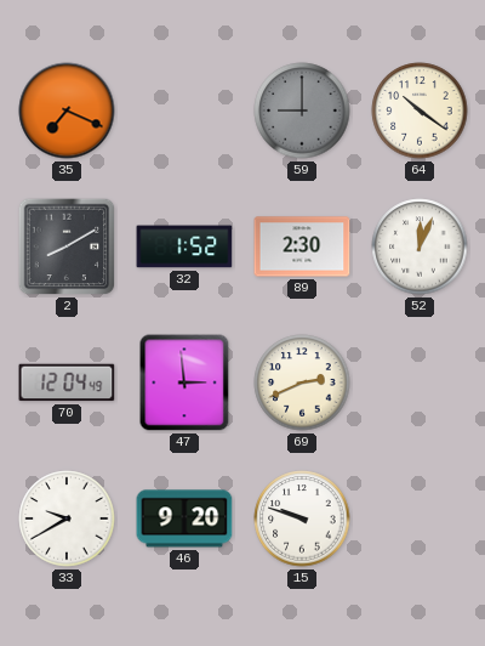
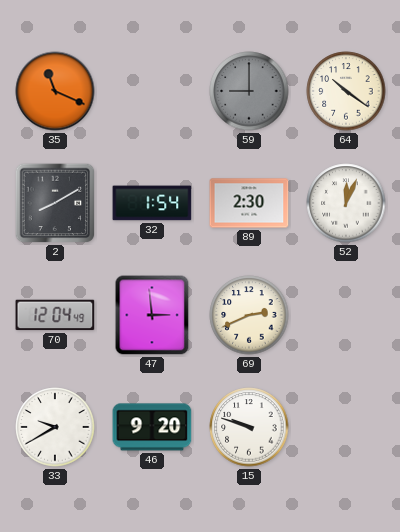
35: 7:19 -> 11:19 (55, 91)
32: 1:52 -> 1:54 (152, 203)
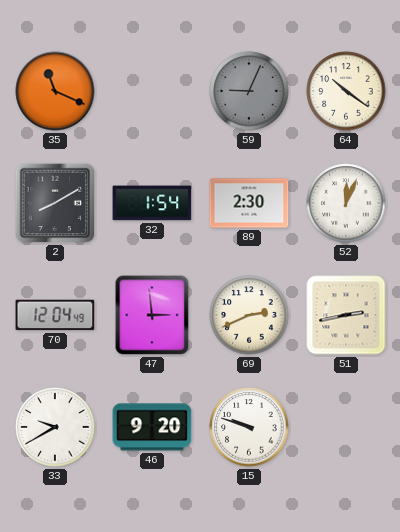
59: 9:00 -> 9:04 (249, 91)
51: none -> 2:43 (346, 315)
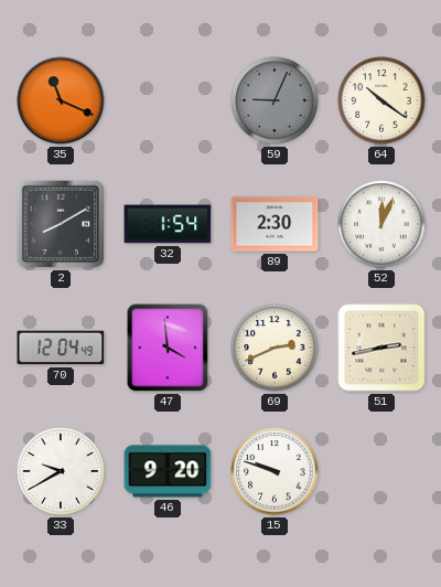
47: 2:59 -> 3:59 (168, 348)
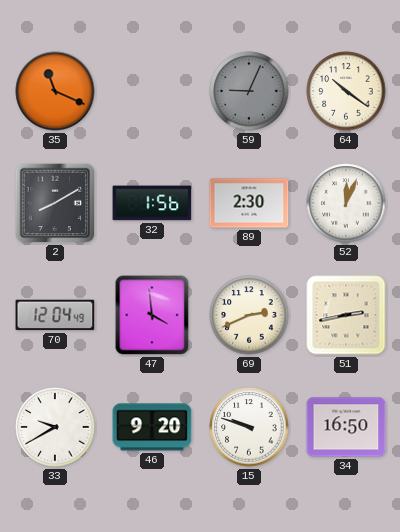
32: 1:54 -> 1:56 (152, 203)
34: none -> 16:50 (346, 427)
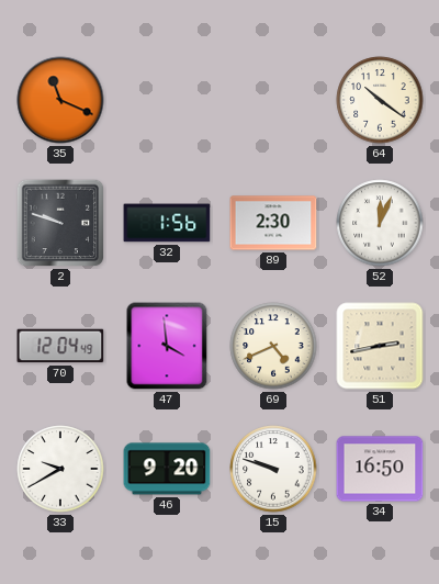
59: 9:04 -> none (249, 91)
2: 8:10 -> 9:48 (60, 223)
69: 2:41 -> 4:41 (273, 346)
